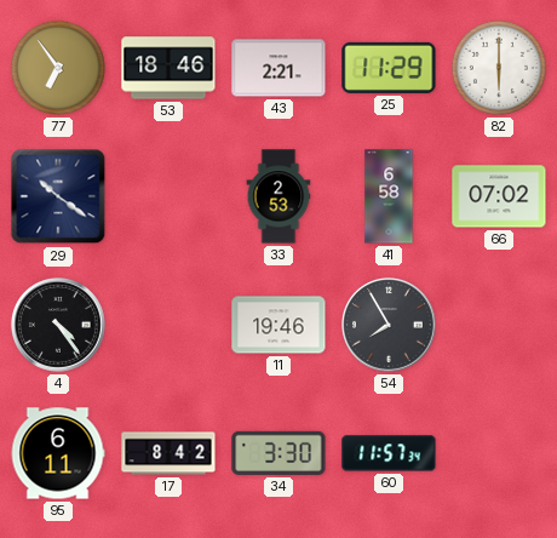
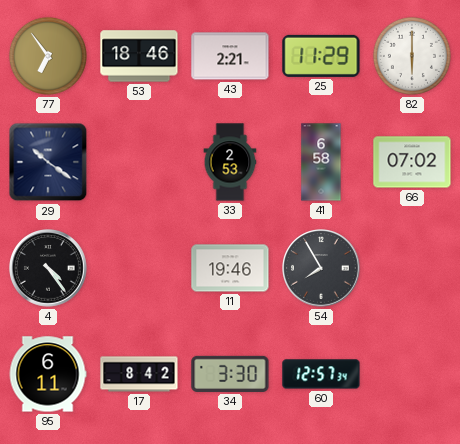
60: 11:57 -> 12:57 (321, 374)
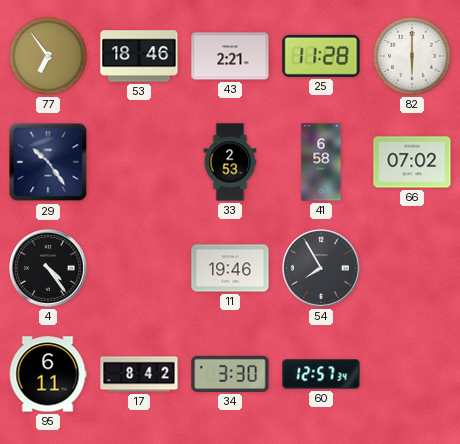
25: 11:29 -> 11:28 (321, 56)
29: 10:21 -> 10:24 (48, 162)
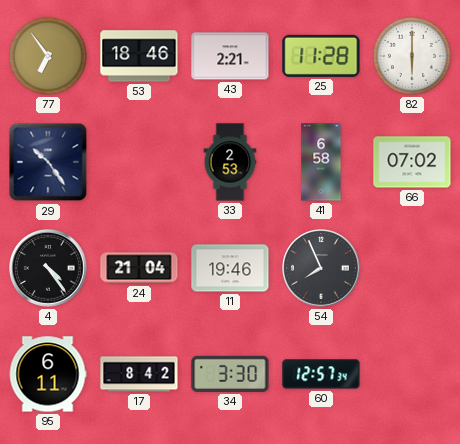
24: none -> 21:04 (139, 268)
54: 7:55 -> 7:56 (321, 268)
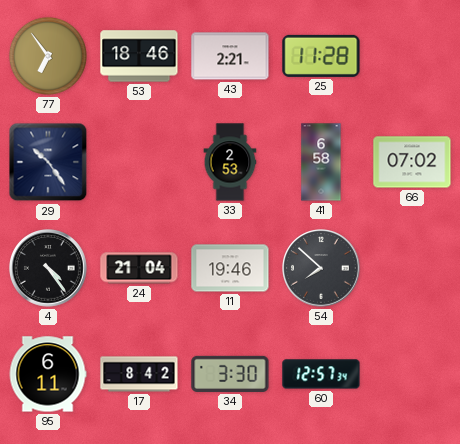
82: 6:00 -> none (412, 56)
54: 7:56 -> 7:52 (321, 268)
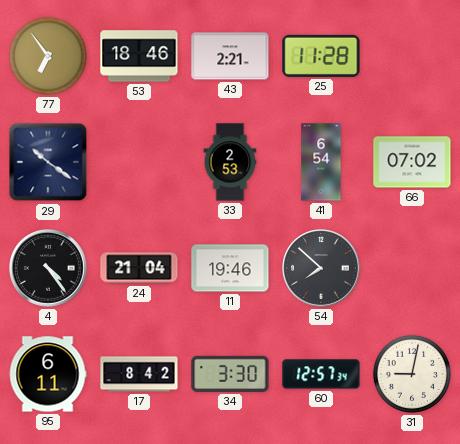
29: 10:24 -> 10:21 (48, 162)
41: 6:58 -> 6:54 (321, 162)
31: none -> 9:02 (412, 374)
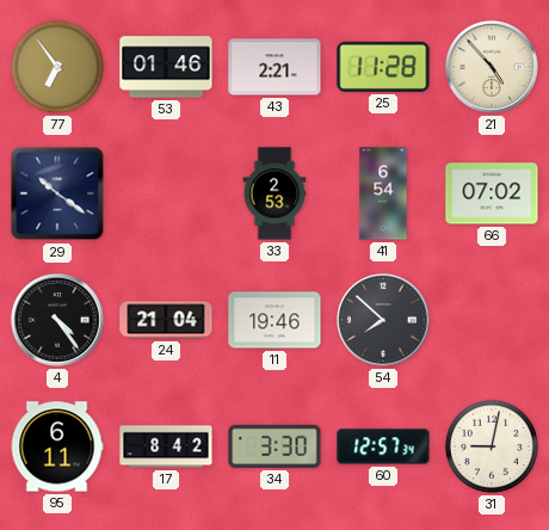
53: 18:46 -> 01:46 (166, 67)
21: none -> 4:53 (492, 67)
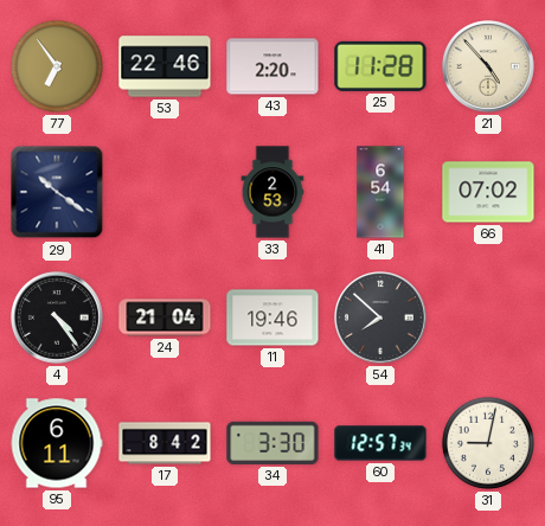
53: 01:46 -> 22:46 (165, 66)
43: 2:21 -> 2:20 (272, 66)
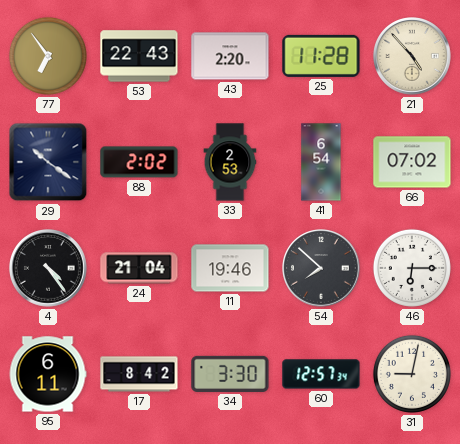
53: 22:46 -> 22:43 (139, 56)
88: none -> 2:02 (139, 162)
46: none -> 6:15 (412, 268)
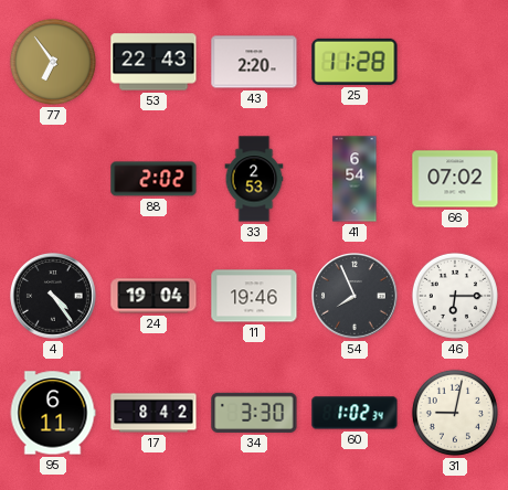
21: 4:53 -> none (412, 56)
29: 10:21 -> none (48, 162)
24: 21:04 -> 19:04 (154, 296)
54: 7:52 -> 7:56 (354, 296)
60: 12:57 -> 1:02 (354, 413)
